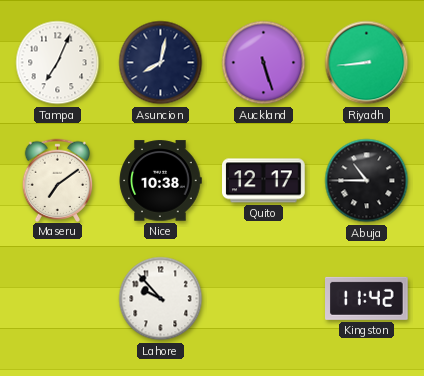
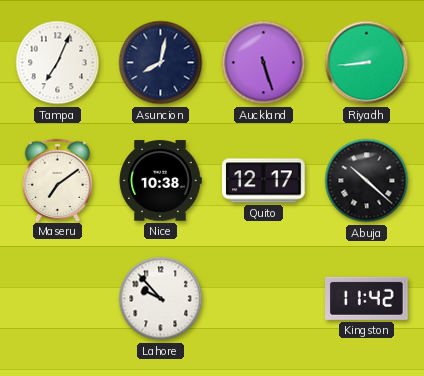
Abuja: 10:45 -> 10:22 (367, 181)
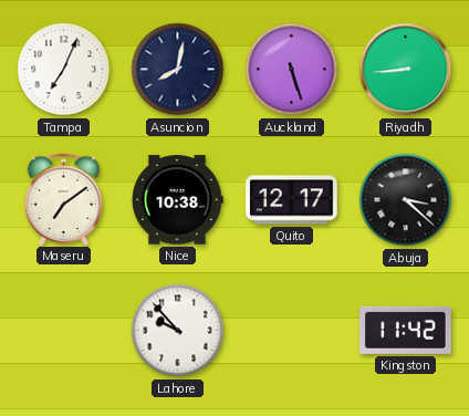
Abuja: 10:22 -> 3:22 (406, 200)
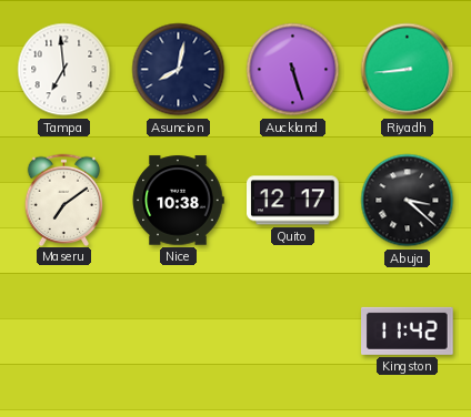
Tampa: 7:04 -> 6:59 (64, 70)
Lahore: 9:53 -> none (178, 331)
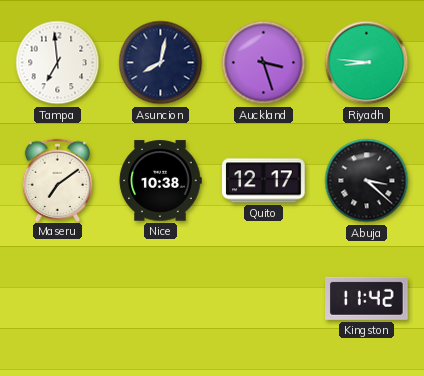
Auckland: 5:27 -> 3:27 (264, 63)
Riyadh: 8:44 -> 8:46 (367, 63)
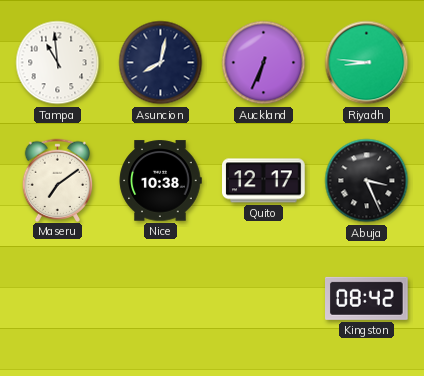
Tampa: 6:59 -> 10:59 (58, 63)
Auckland: 3:27 -> 6:34 (264, 63)
Abuja: 3:22 -> 3:26 (367, 181)
Kingston: 11:42 -> 08:42 (367, 298)
